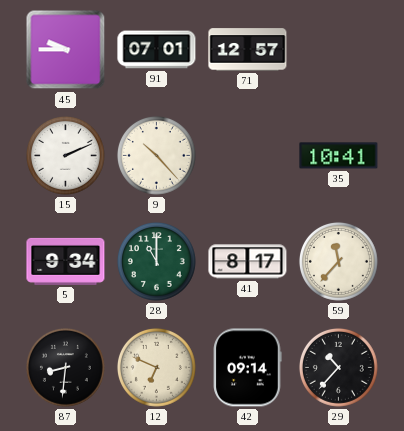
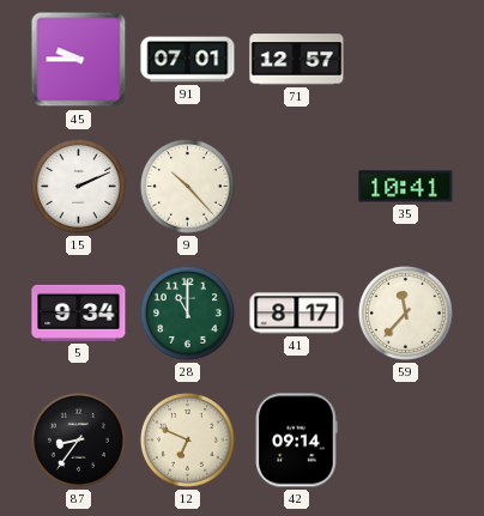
87: 8:31 -> 8:36 (78, 439)
29: 10:37 -> none (338, 367)
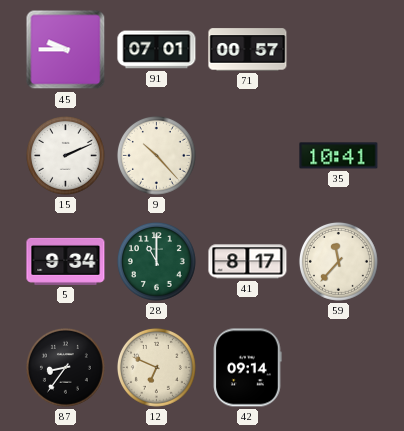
71: 12:57 -> 00:57 (248, 50)
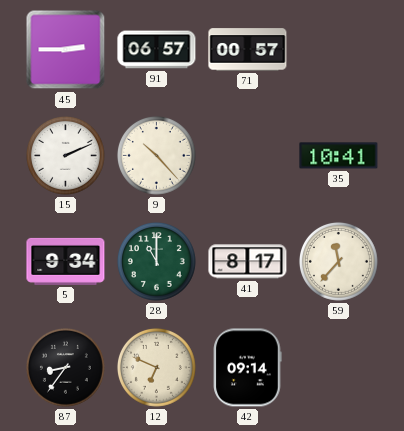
45: 9:45 -> 2:45 (66, 50)
91: 07:01 -> 06:57 (157, 50)
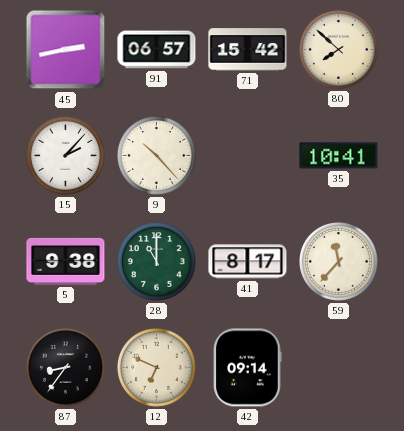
45: 2:45 -> 2:43 (66, 50)
71: 00:57 -> 15:42 (248, 50)
80: none -> 7:52 (338, 49)
15: 2:11 -> 2:07 (65, 155)
5: 9:34 -> 9:38 (66, 261)
